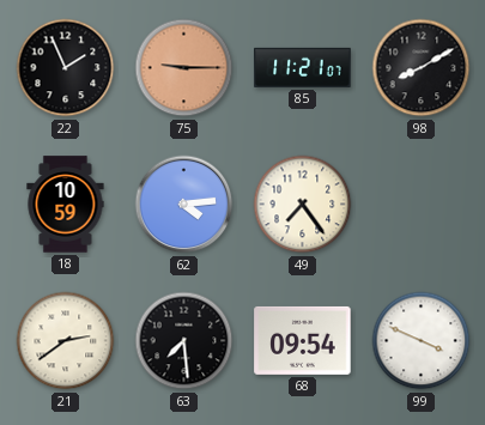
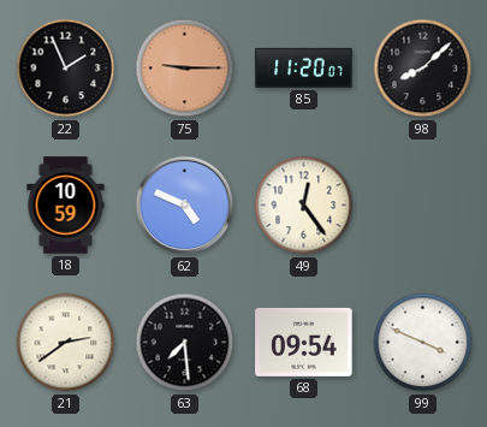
85: 11:21 -> 11:20 (304, 67)
98: 8:10 -> 8:08 (423, 69)
62: 4:14 -> 4:49 (185, 206)
49: 7:24 -> 12:24 (304, 206)
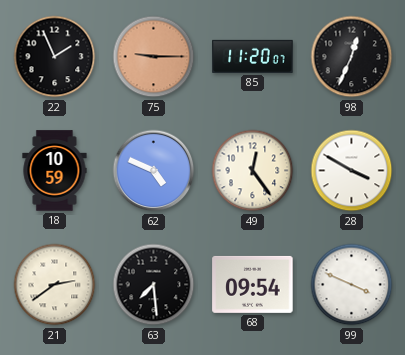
98: 8:08 -> 12:34 (352, 57)
28: none -> 3:50 (352, 171)
